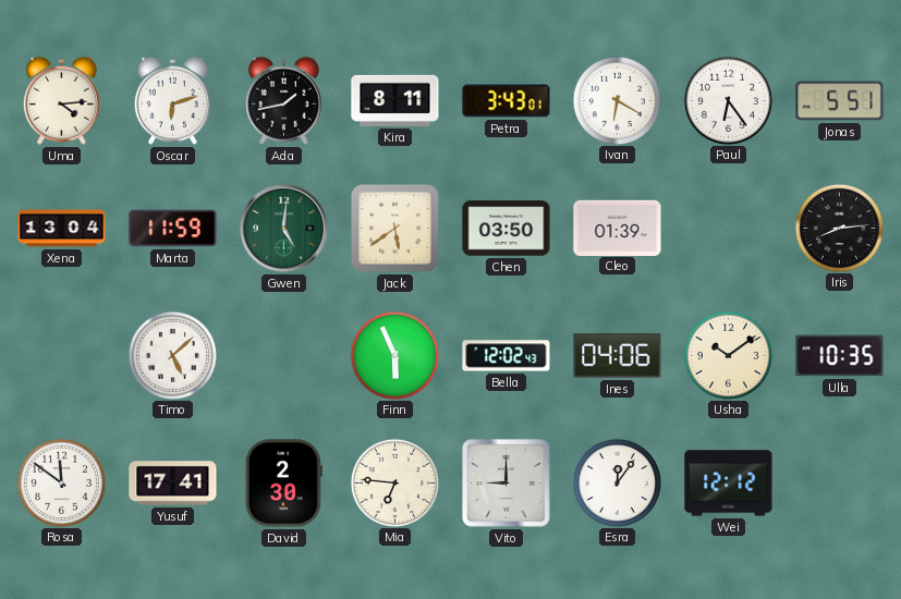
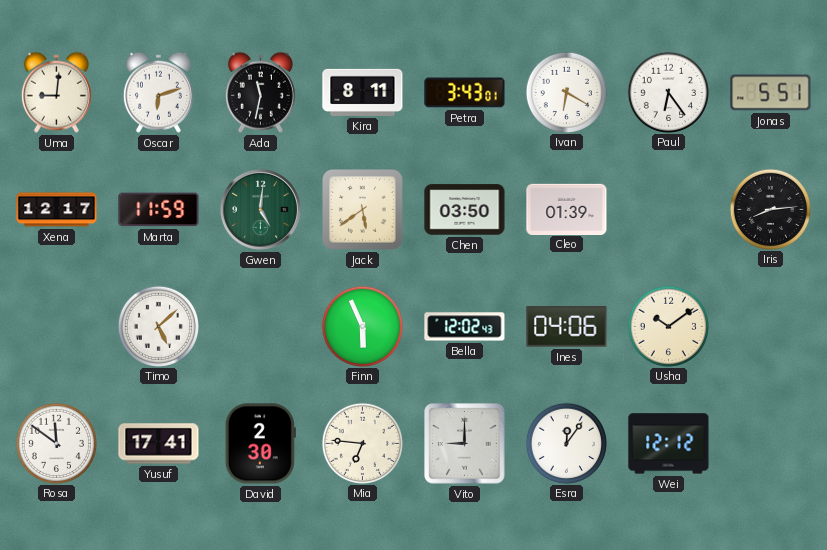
Uma: 4:14 -> 9:01 (56, 92)
Ada: 1:43 -> 11:32 (260, 92)
Xena: 13:04 -> 12:17 (57, 210)
Ulla: 10:35 -> none (840, 356)
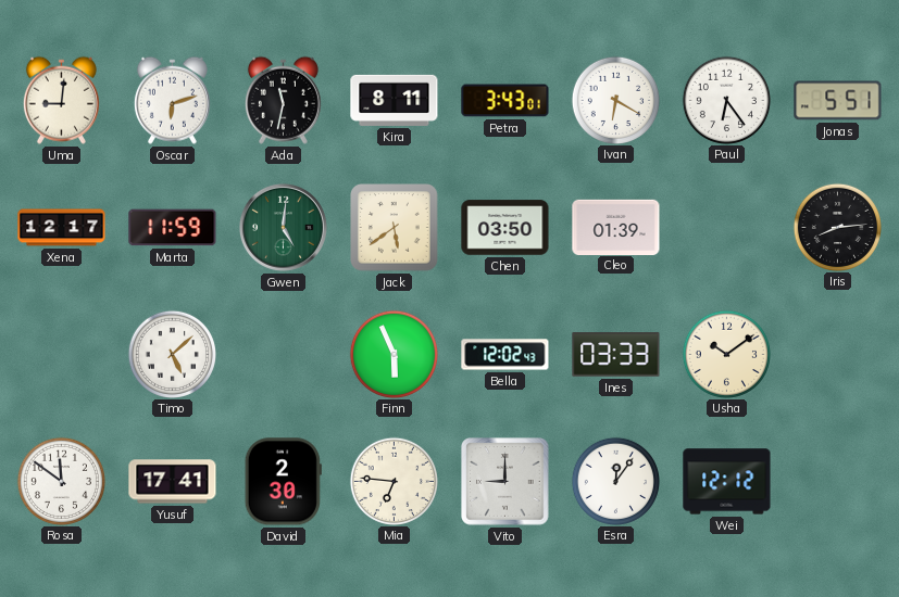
Ines: 04:06 -> 03:33 (616, 355)
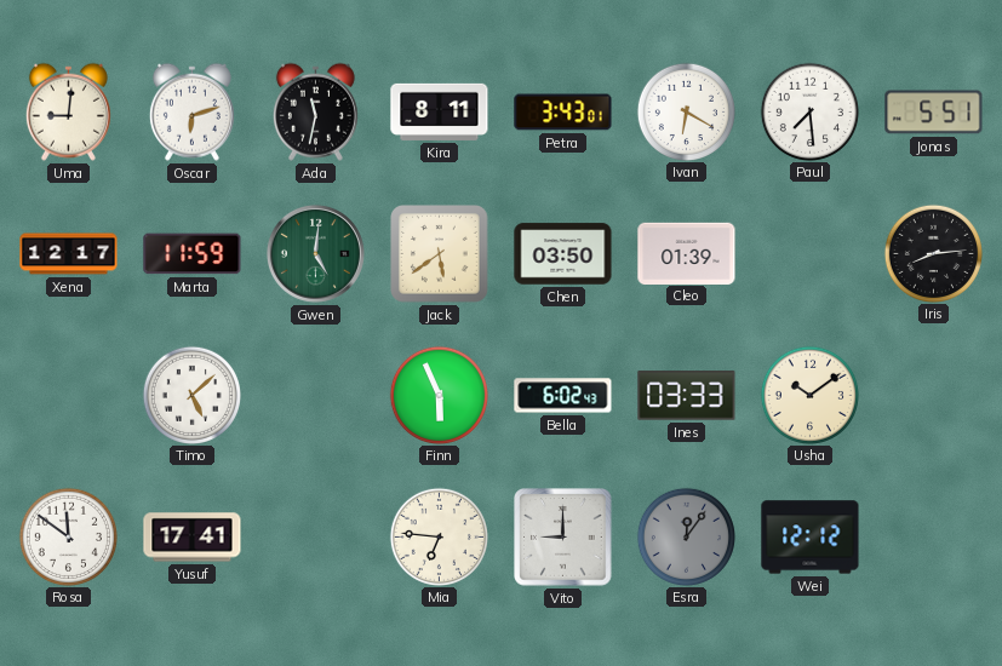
Paul: 6:24 -> 7:29 (809, 111)
Bella: 12:02 -> 6:02 (563, 396)
David: 2:30 -> none (283, 482)
Esra dial: white -> grey (686, 536)
